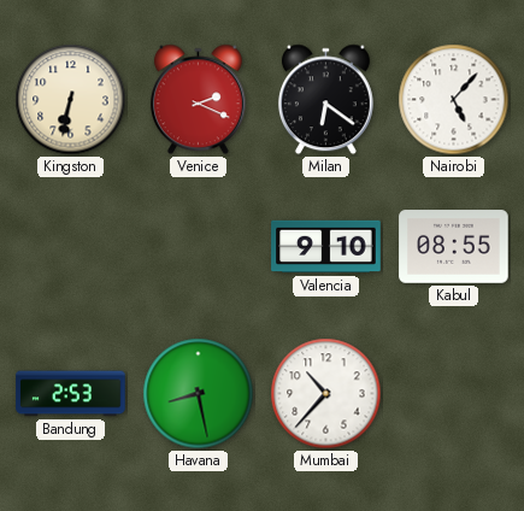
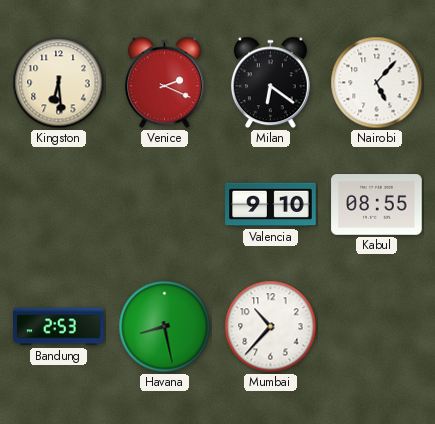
Kingston: 6:32 -> 6:29 (59, 83)
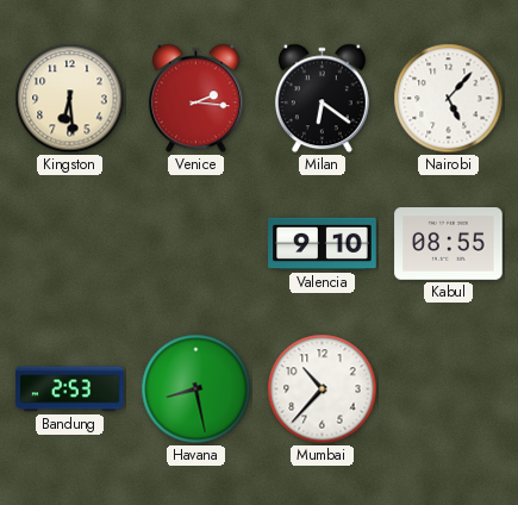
Venice: 2:19 -> 2:16 (195, 99)
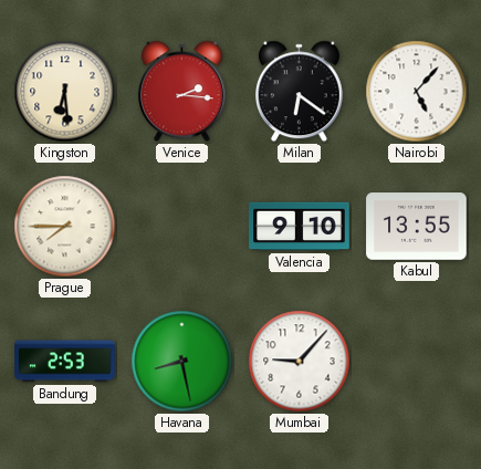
Prague: none -> 7:45 (65, 227)
Kabul: 08:55 -> 13:55 (417, 227)
Mumbai: 10:37 -> 9:07 (300, 362)
